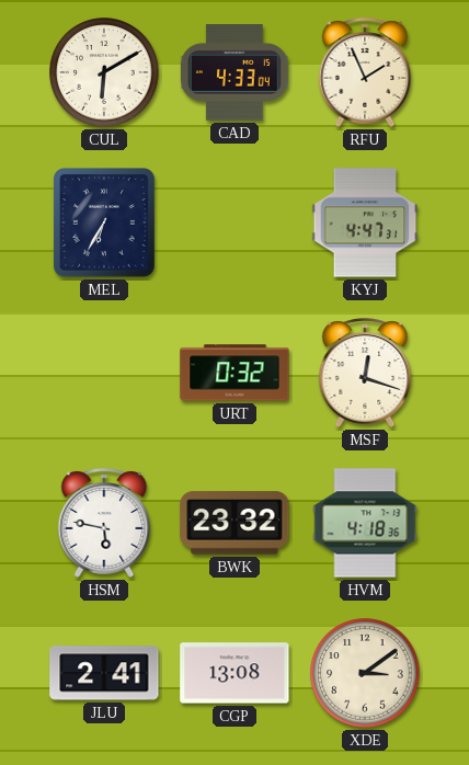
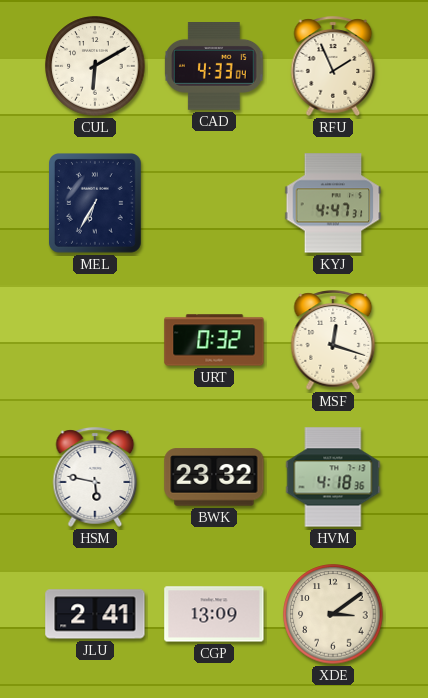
CGP: 13:08 -> 13:09 (214, 614)
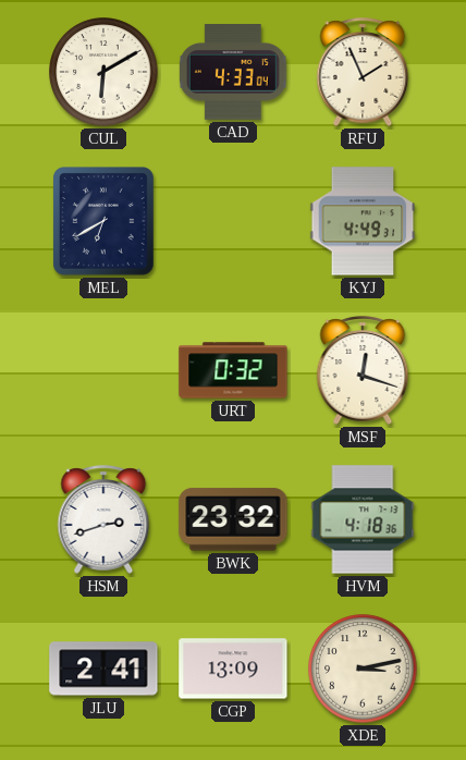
MEL: 6:35 -> 6:40 (103, 222)
KYJ: 4:47 -> 4:49 (363, 221)
HSM: 5:47 -> 2:42 (103, 519)
XDE: 3:09 -> 3:13 (363, 669)
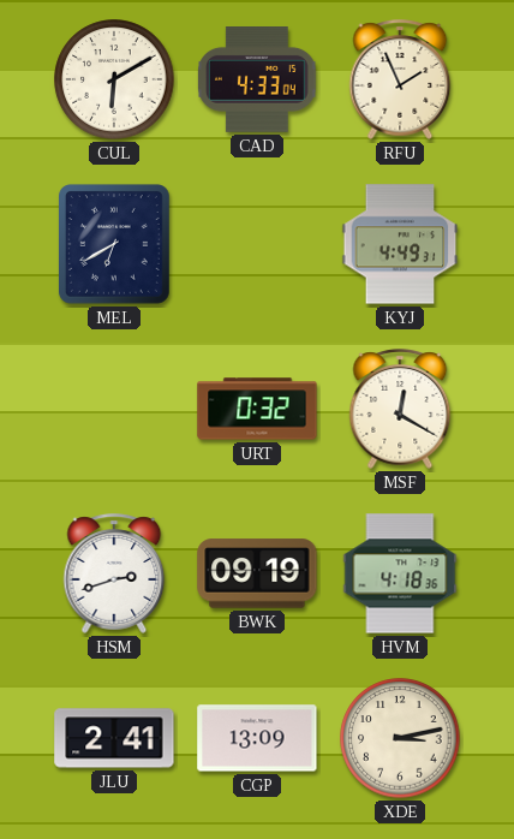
MSF: 12:18 -> 12:20 (400, 409)
BWK: 23:32 -> 09:19 (257, 573)
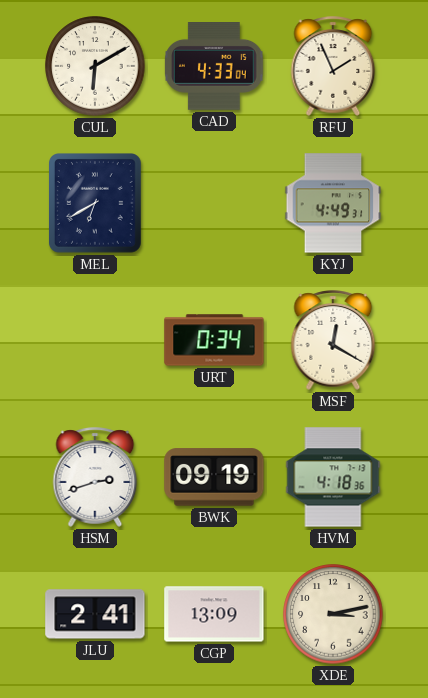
URT: 0:32 -> 0:34 (214, 340)
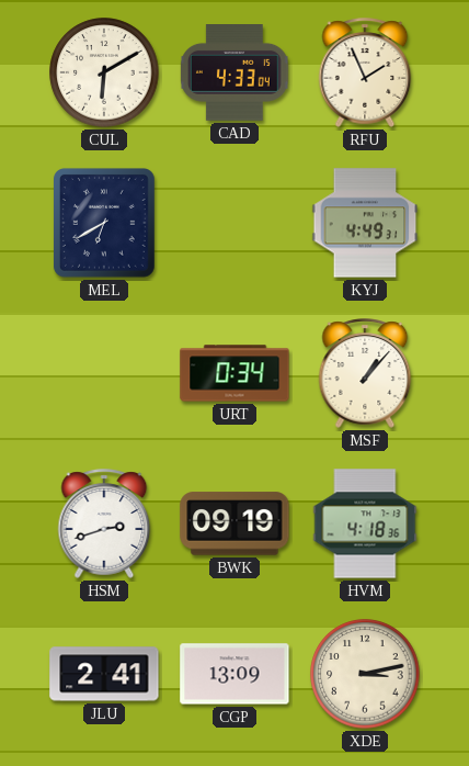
MSF: 12:20 -> 1:07 (365, 373)
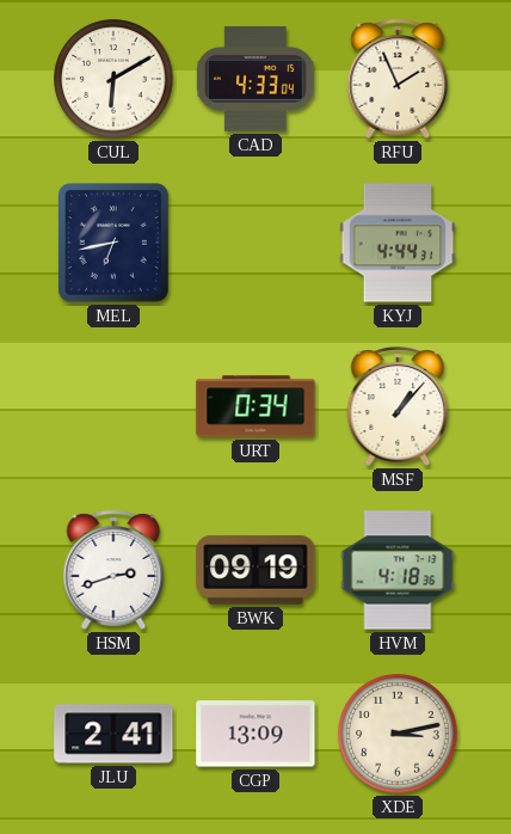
MEL: 6:40 -> 6:43 (113, 244)
KYJ: 4:49 -> 4:44 (398, 243)
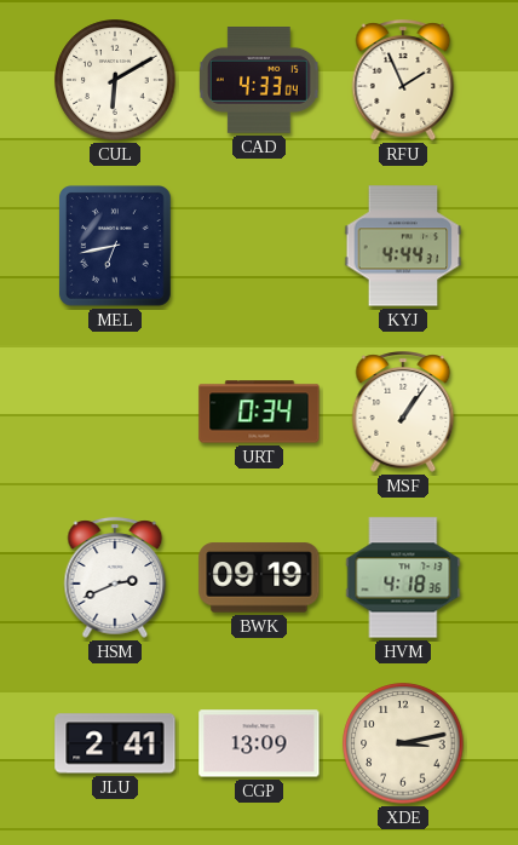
MSF: 1:07 -> 1:06 (403, 412)
HSM: 2:42 -> 2:41 (115, 577)
